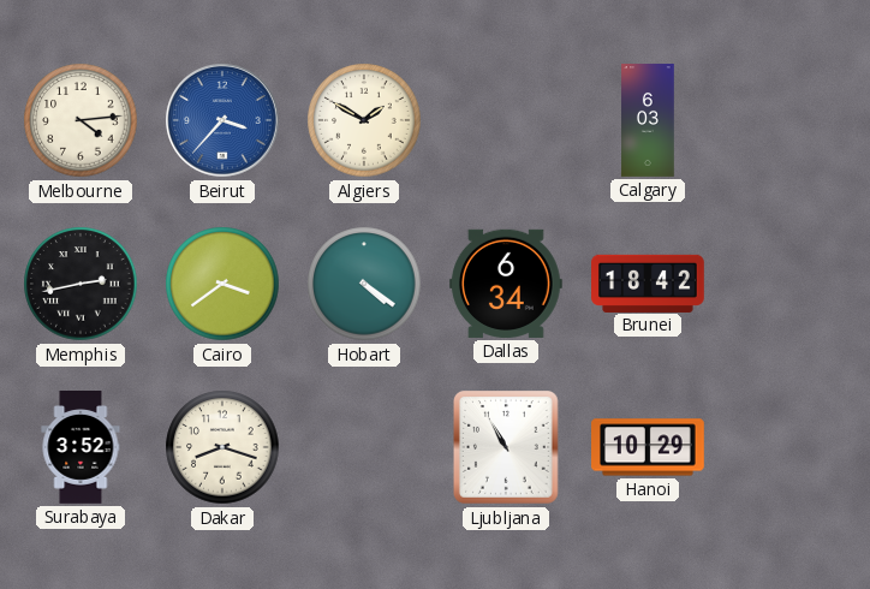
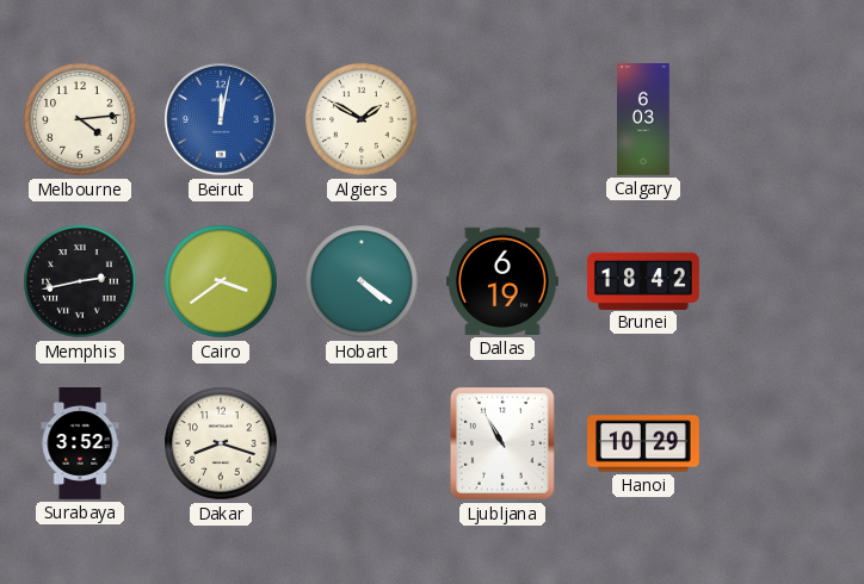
Beirut: 3:37 -> 12:02 (222, 120)
Dallas: 6:34 -> 6:19 (502, 281)
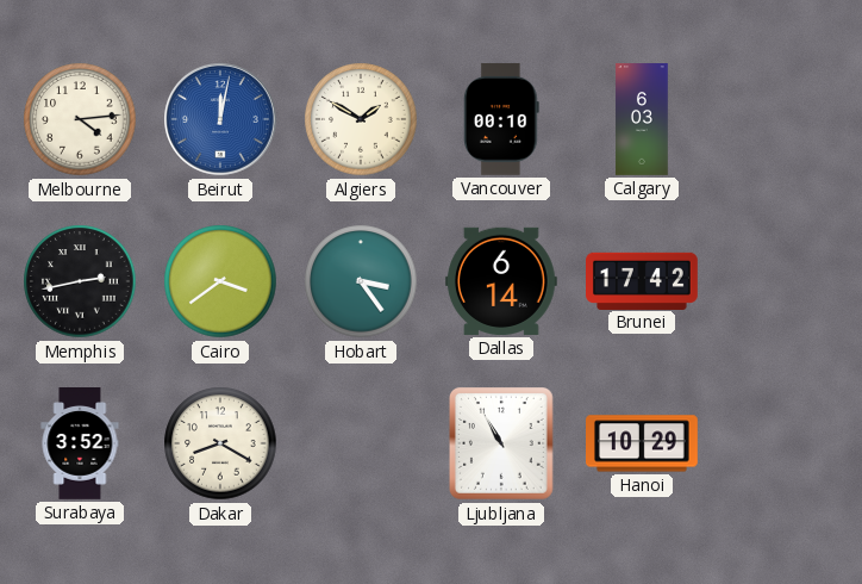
Vancouver: none -> 00:10 (502, 119)
Hobart: 4:21 -> 3:24 (361, 281)
Dallas: 6:19 -> 6:14 (501, 281)
Brunei: 18:42 -> 17:42 (643, 280)
Dakar: 8:18 -> 8:20 (220, 443)
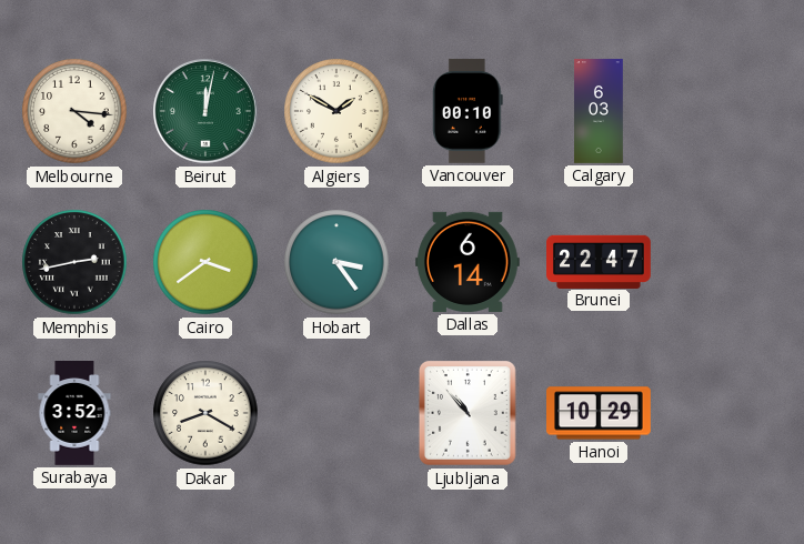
Melbourne: 4:14 -> 4:16 (74, 111)
Beirut dial: blue -> green (207, 112)
Brunei: 17:42 -> 22:47 (600, 261)
Ljubljana: 10:55 -> 10:53 (469, 414)
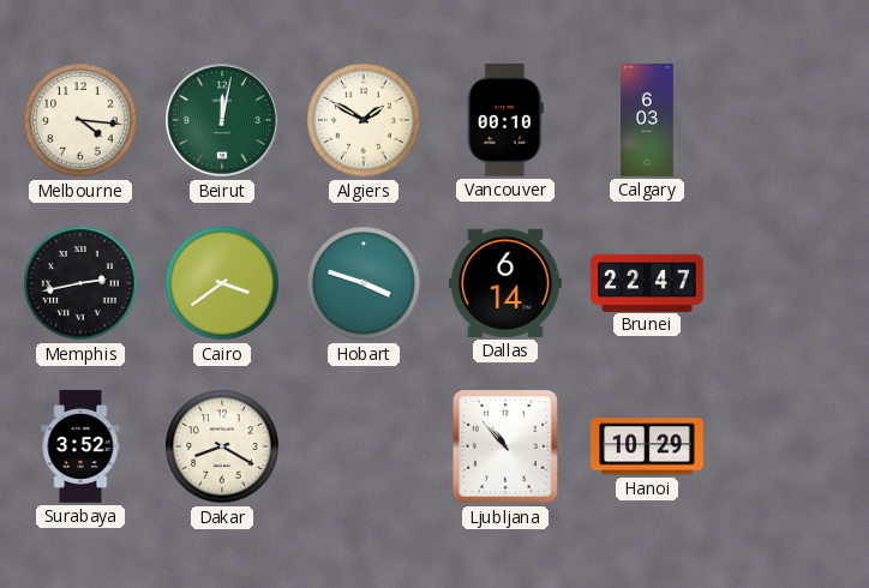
Hobart: 3:24 -> 3:48 (364, 283)
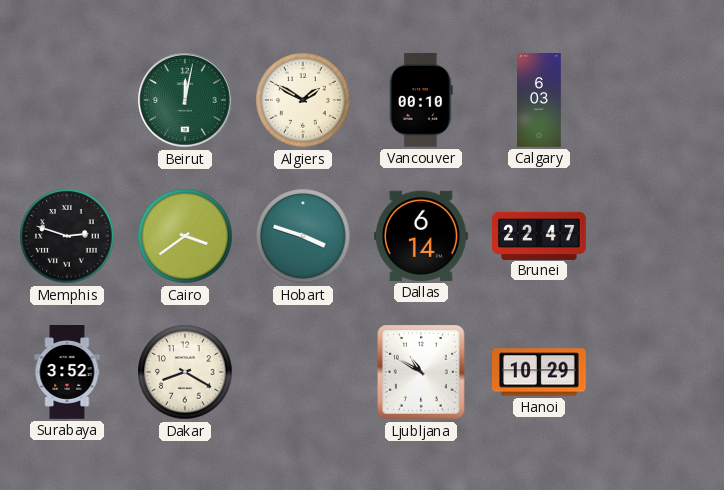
Melbourne: 4:16 -> none (80, 120)
Memphis: 2:43 -> 2:48 (67, 236)
Ljubljana: 10:53 -> 10:50 (422, 373)
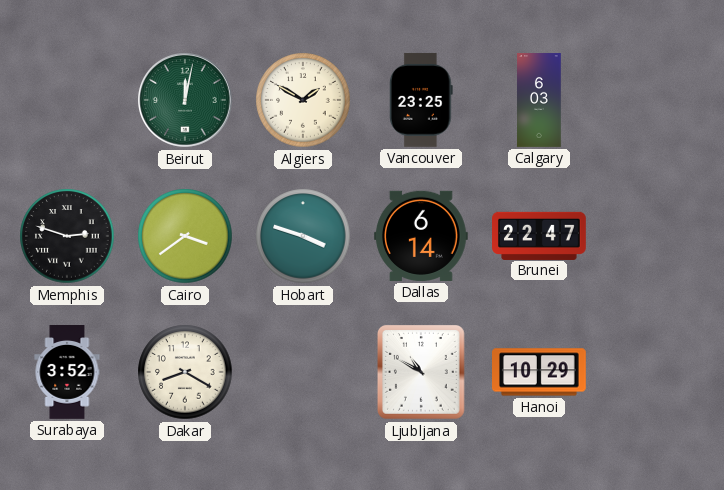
Vancouver: 00:10 -> 23:25 (422, 100)
